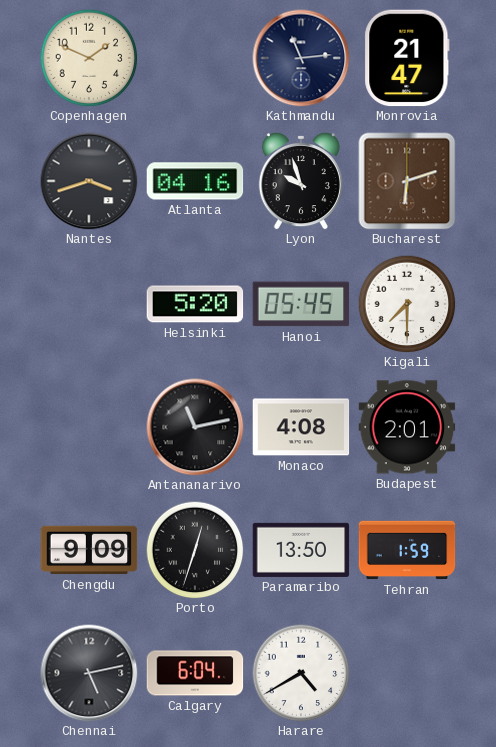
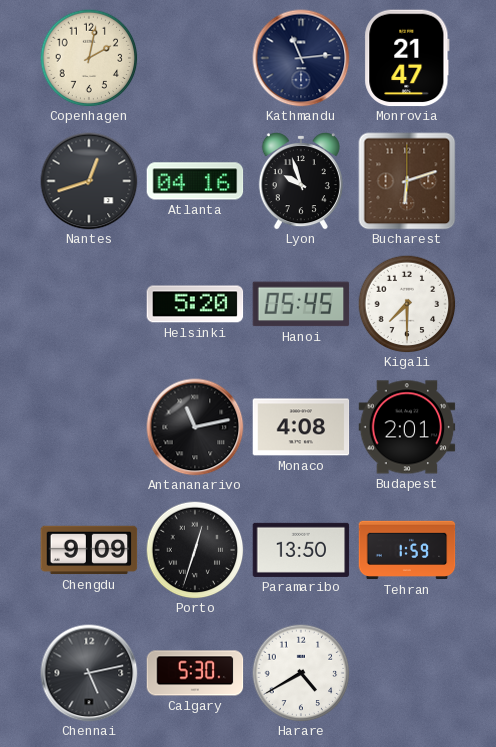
Copenhagen: 1:49 -> 2:02 (89, 58)
Nantes: 3:42 -> 12:42 (89, 181)
Calgary: 6:04 -> 5:30 (195, 673)
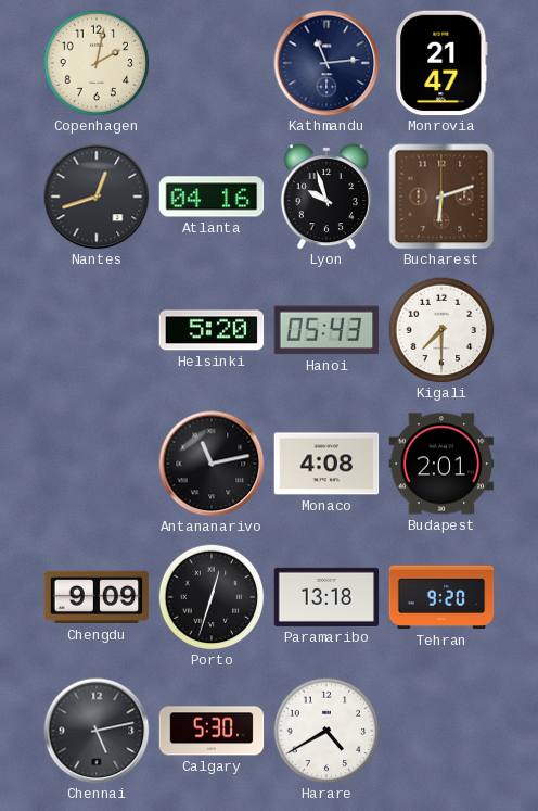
Hanoi: 05:45 -> 05:43 (326, 330)
Paramaribo: 13:50 -> 13:18 (326, 597)
Tehran: 1:59 -> 9:20 (441, 597)
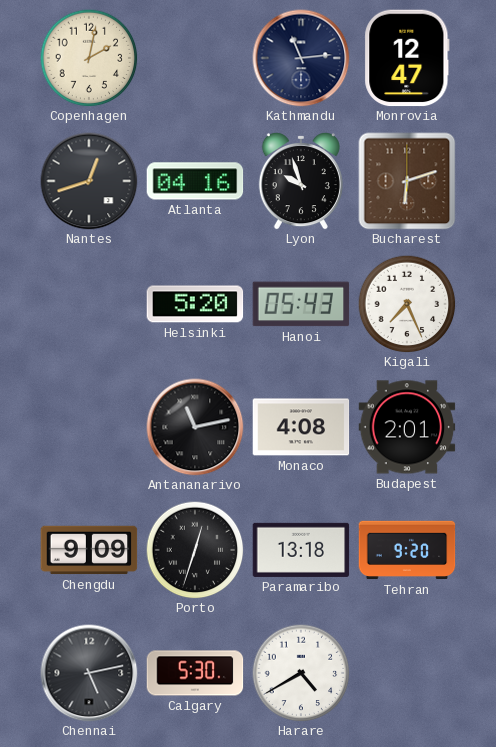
Monrovia: 21:47 -> 12:47 (407, 58)
Kigali: 7:30 -> 7:26 (407, 304)
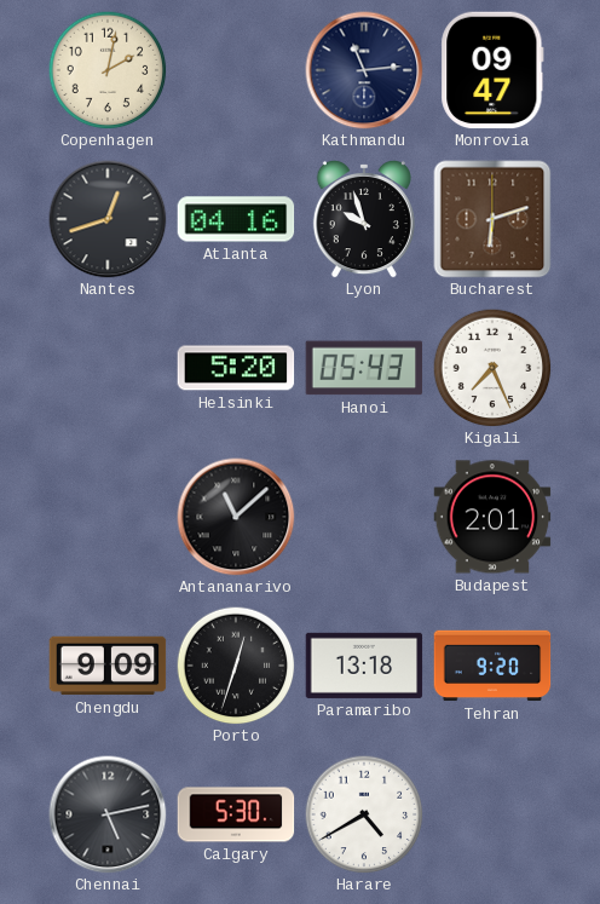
Monrovia: 12:47 -> 09:47 (492, 70)
Antananarivo: 11:13 -> 11:08 (236, 517)
Monaco: 4:08 -> none (301, 427)
